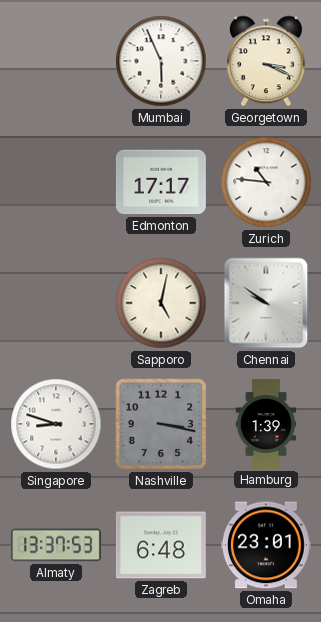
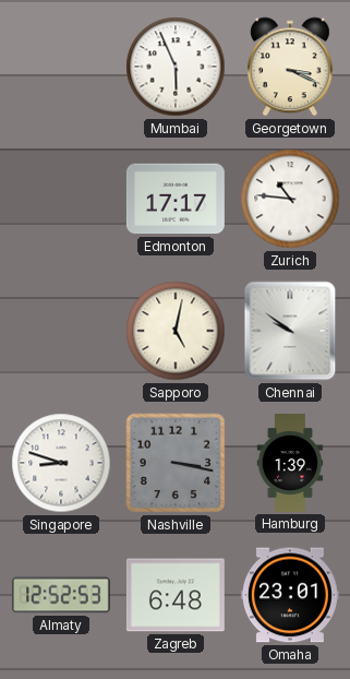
Almaty: 13:37 -> 12:52 (61, 595)
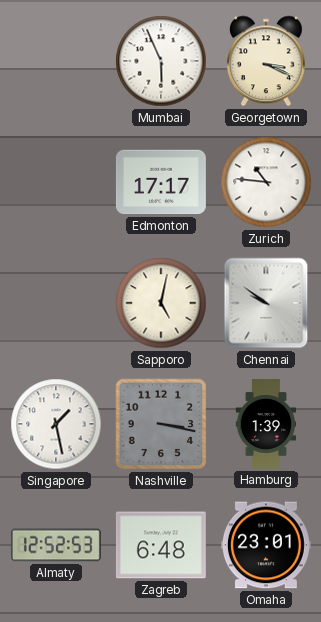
Singapore: 8:48 -> 1:28 (56, 424)
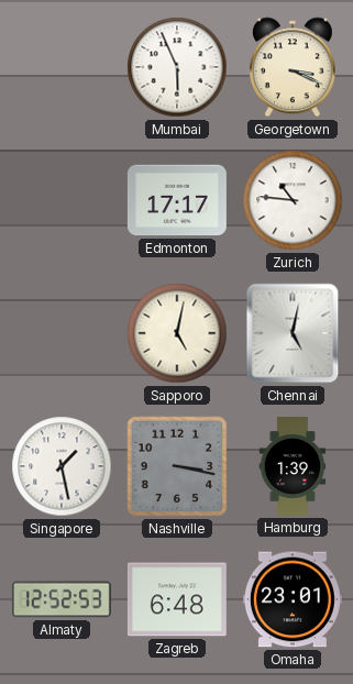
Chennai: 9:51 -> 5:02 (293, 333)
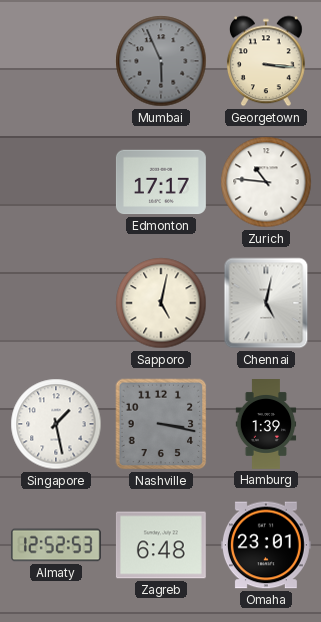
Mumbai dial: white -> grey (161, 61)
Georgetown: 3:19 -> 3:16 (266, 61)
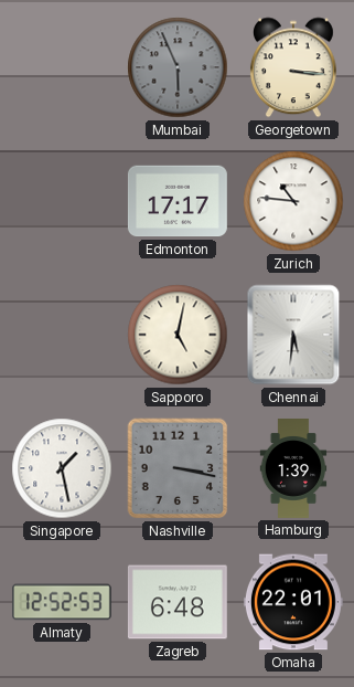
Chennai: 5:02 -> 5:31 (293, 335)
Omaha: 23:01 -> 22:01 (293, 602)
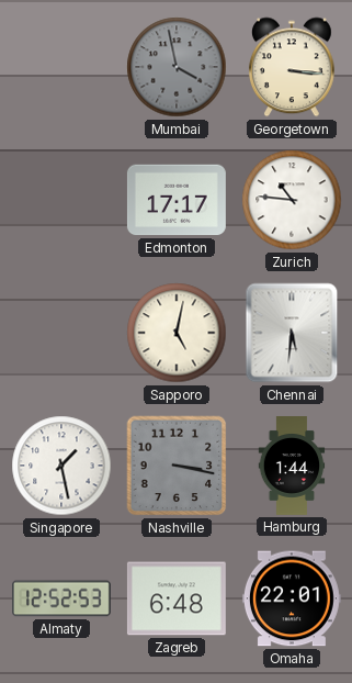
Mumbai: 5:56 -> 3:58 (177, 67)
Hamburg: 1:39 -> 1:44 (292, 467)
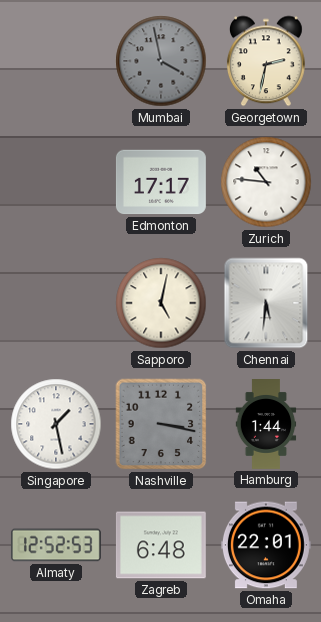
Georgetown: 3:16 -> 2:32 (266, 61)
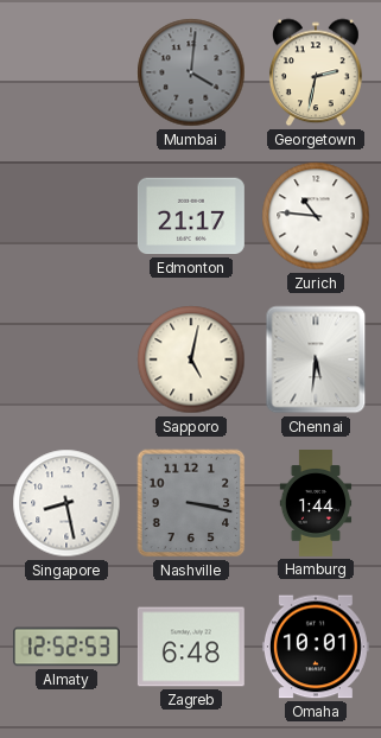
Mumbai: 3:58 -> 4:01 (191, 72)
Edmonton: 17:17 -> 21:17 (191, 216)
Singapore: 1:28 -> 8:28 (66, 503)
Omaha: 22:01 -> 10:01 (316, 647)
